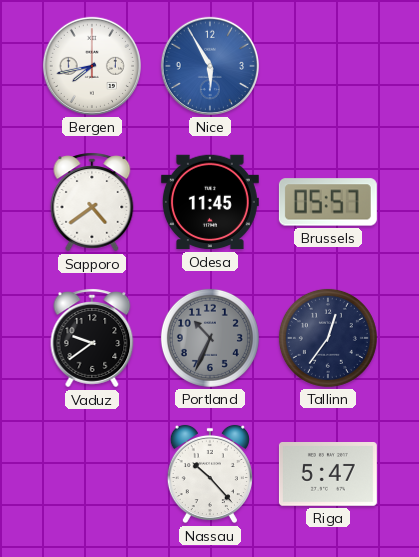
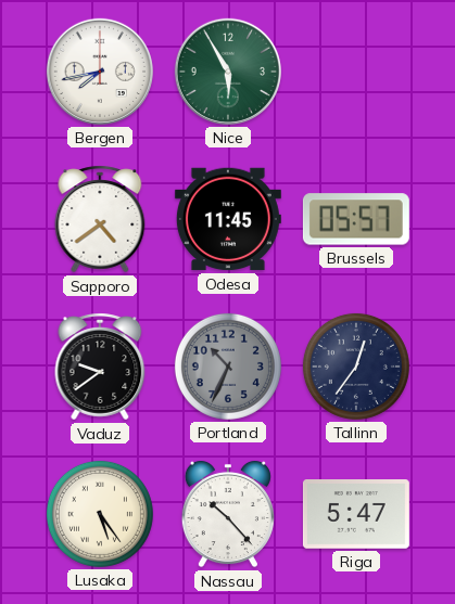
Nice dial: blue -> green (228, 72)
Lusaka: none -> 5:24 (100, 514)
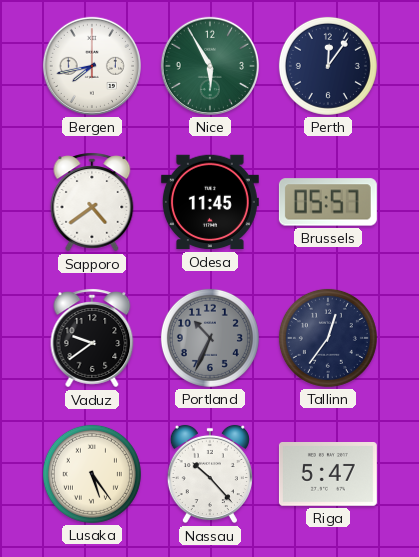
Perth: none -> 12:06 (328, 66)
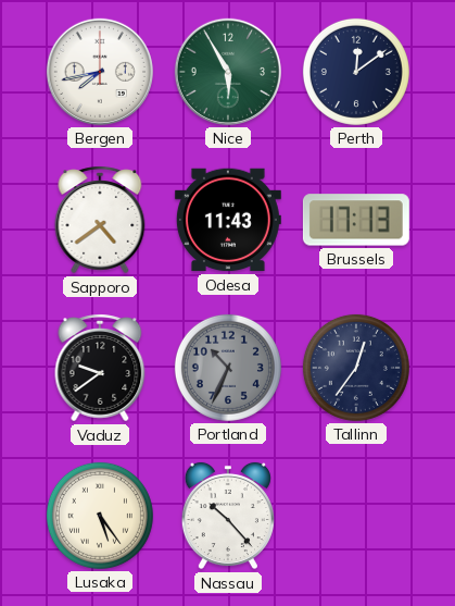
Perth: 12:06 -> 12:09 (356, 72)
Odesa: 11:45 -> 11:43 (228, 220)
Brussels: 05:57 -> 17:13 (356, 220)
Riga: 5:47 -> none (328, 475)
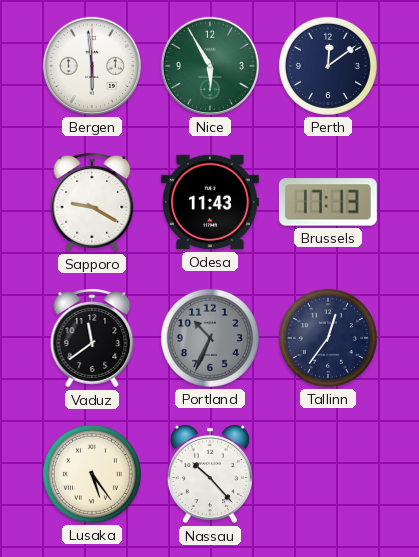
Bergen: 7:43 -> 5:59 (92, 66)
Sapporo: 4:39 -> 9:20 (92, 202)
Vaduz: 9:39 -> 11:39 (92, 338)
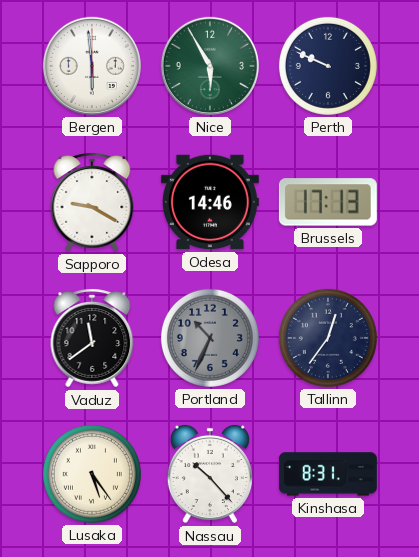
Perth: 12:09 -> 9:49 (328, 66)
Odesa: 11:43 -> 14:46 (210, 202)
Kinshasa: none -> 8:31 (328, 474)
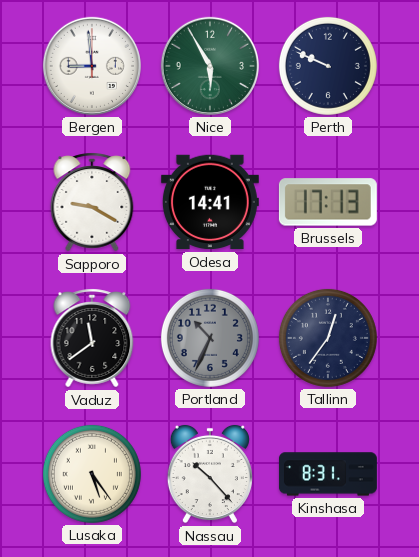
Bergen: 5:59 -> 8:59 (92, 66)
Odesa: 14:46 -> 14:41 (210, 202)
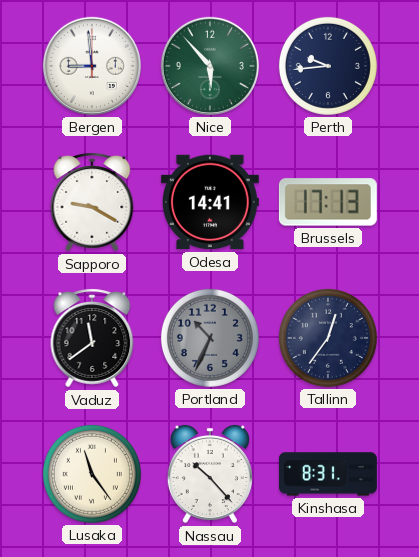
Nice: 5:55 -> 5:53 (210, 66)
Perth: 9:49 -> 9:44 (328, 66)
Lusaka: 5:24 -> 11:24 (92, 474)
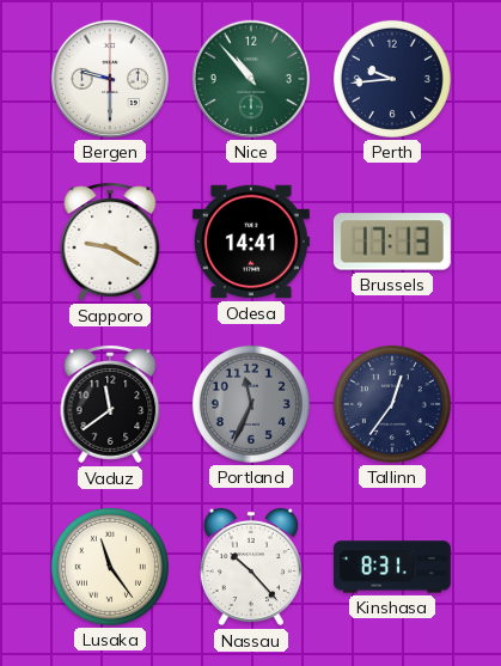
Bergen: 8:59 -> 9:30 (110, 79)
Nice: 5:53 -> 10:53 (251, 79)
Portland: 10:34 -> 11:34 (251, 404)
